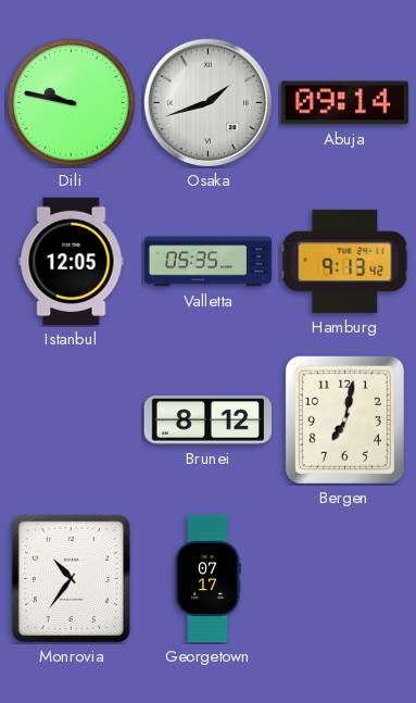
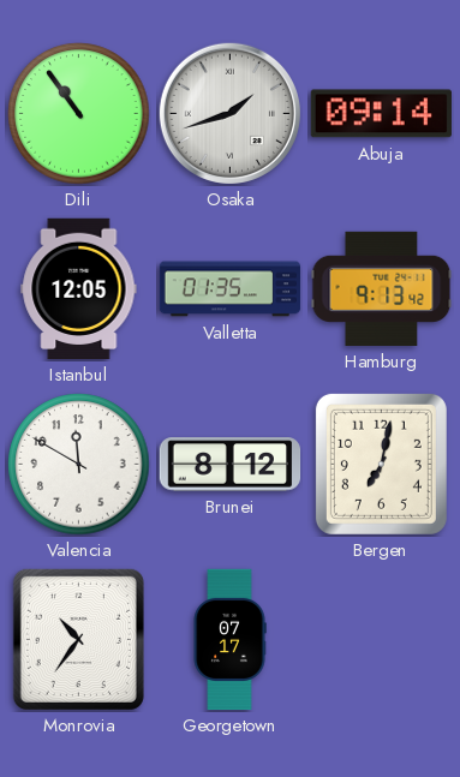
Dili: 9:47 -> 10:54 (79, 114)
Valletta: 05:35 -> 01:35 (231, 289)
Valencia: none -> 11:50 (79, 465)
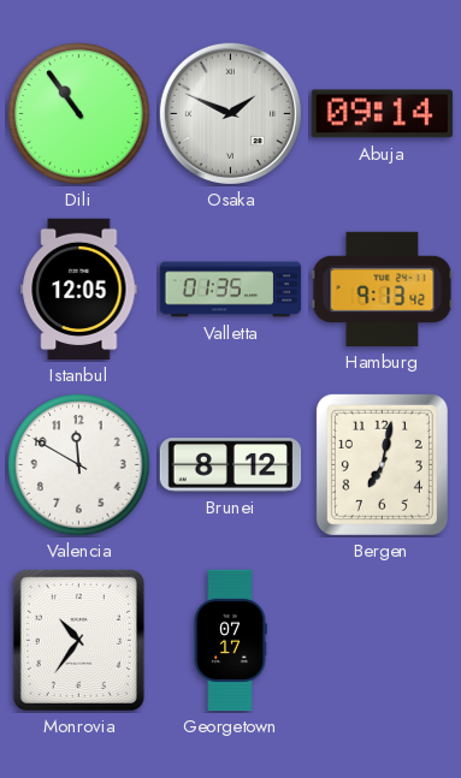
Osaka: 1:42 -> 1:49 (230, 113)
